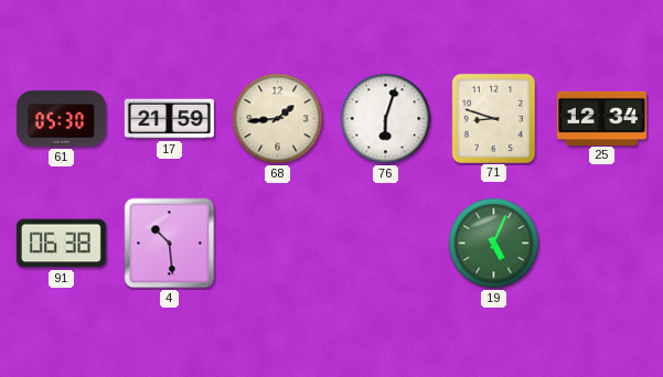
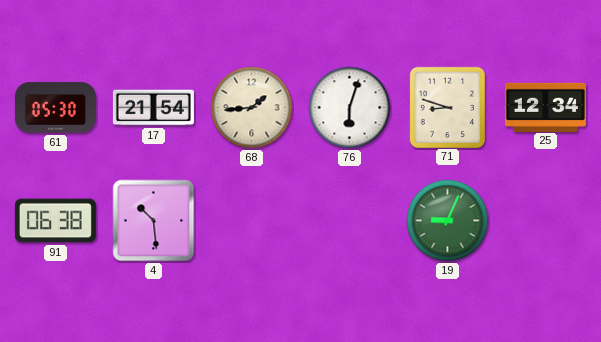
17: 21:59 -> 21:54 (153, 108)
19: 5:04 -> 9:04 (448, 221)
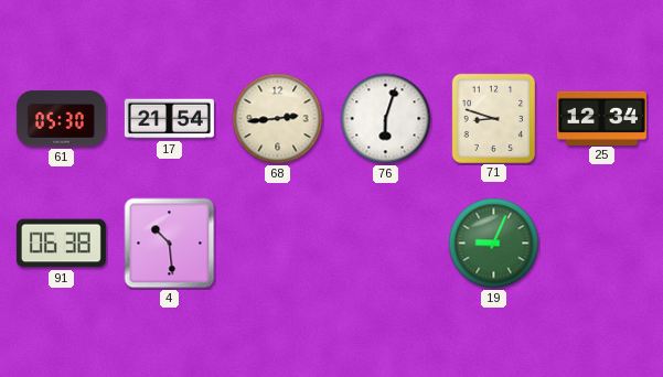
68: 1:44 -> 2:44 (278, 119)
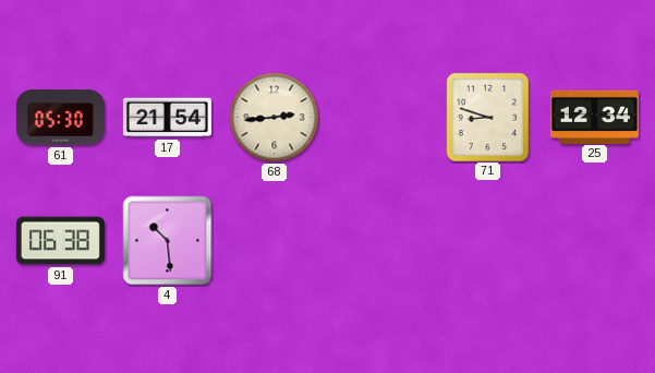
76: 6:03 -> none (386, 119)
19: 9:04 -> none (494, 244)
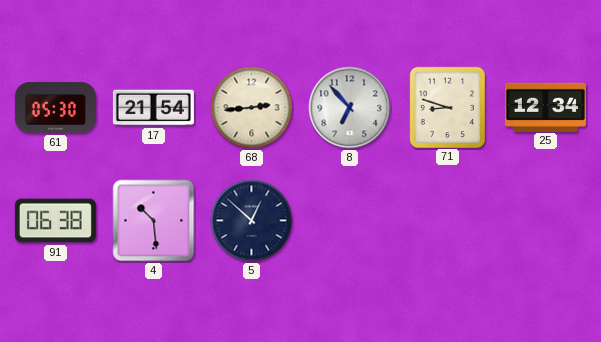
8: none -> 6:53 (350, 108)
5: none -> 12:52 (252, 221)
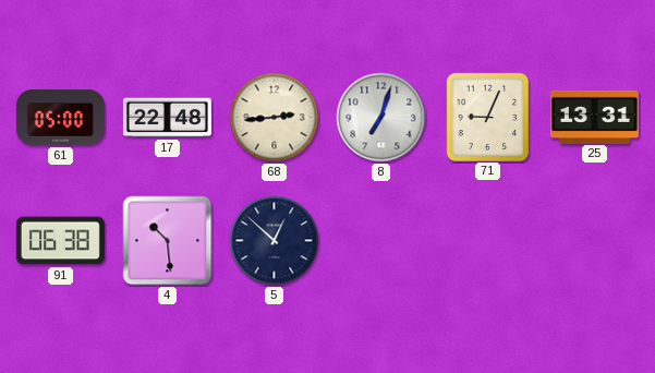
61: 05:30 -> 05:00 (60, 118)
17: 21:54 -> 22:48 (167, 118)
8: 6:53 -> 7:03 (381, 118)
71: 8:48 -> 9:04 (487, 117)
25: 12:34 -> 13:31 (594, 117)
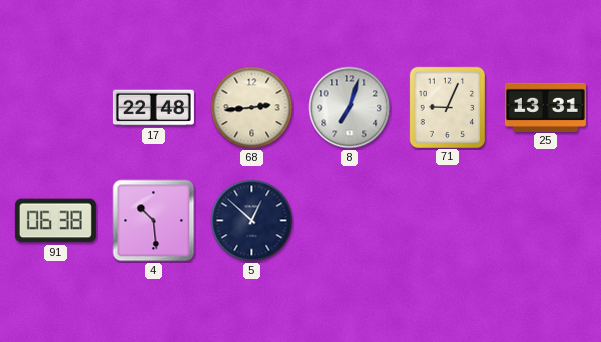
61: 05:00 -> none (60, 118)
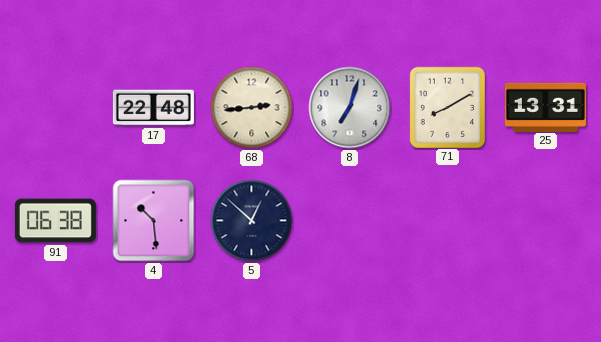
71: 9:04 -> 8:10 (447, 107)
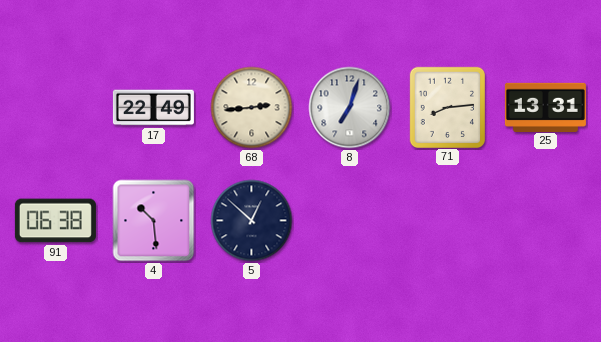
17: 22:48 -> 22:49 (153, 108)
71: 8:10 -> 8:14 (447, 107)
